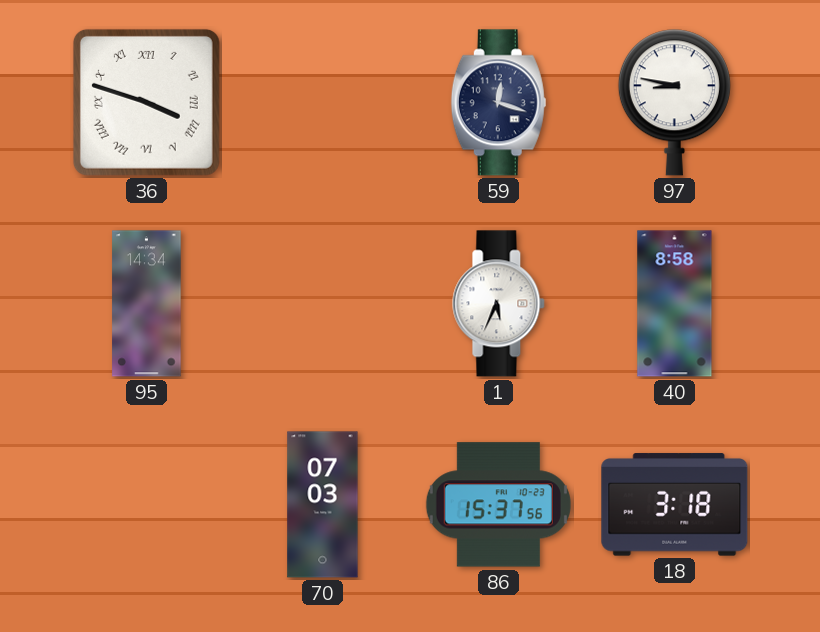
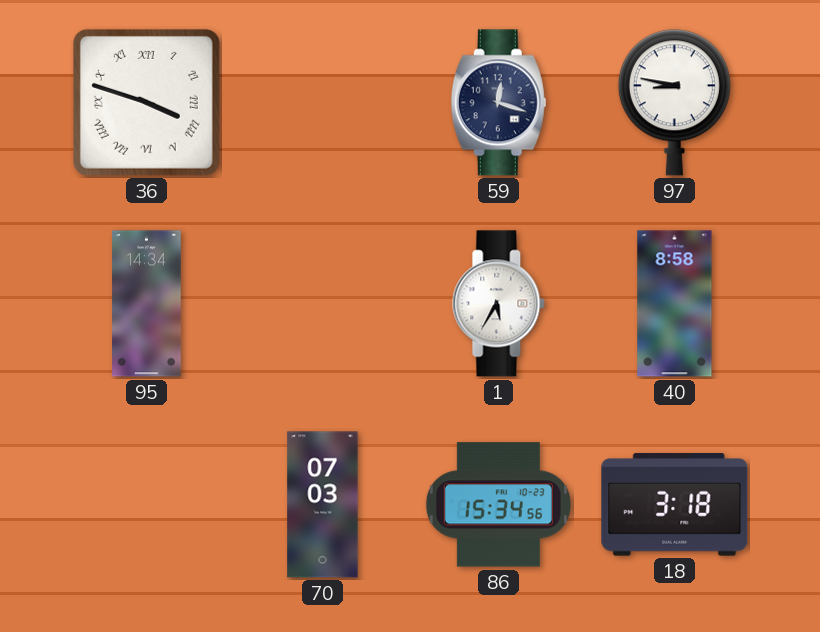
1: 5:34 -> 5:35 (499, 304)
86: 15:37 -> 15:34 (498, 505)
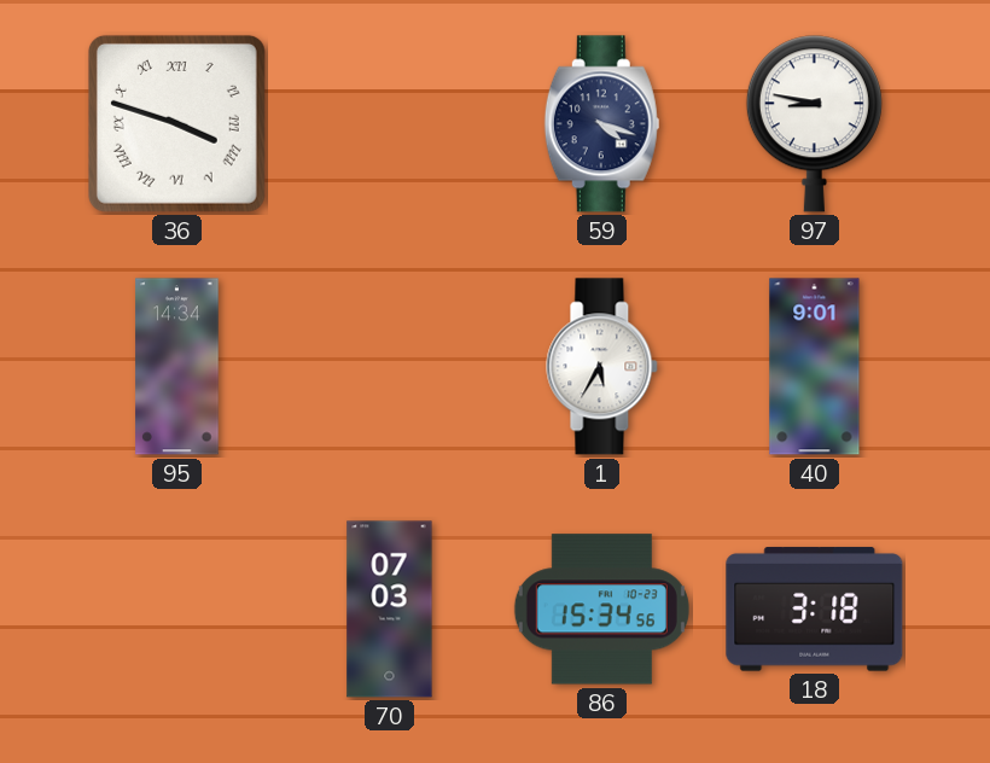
59: 12:18 -> 4:18 (601, 124)
40: 8:58 -> 9:01 (815, 367)
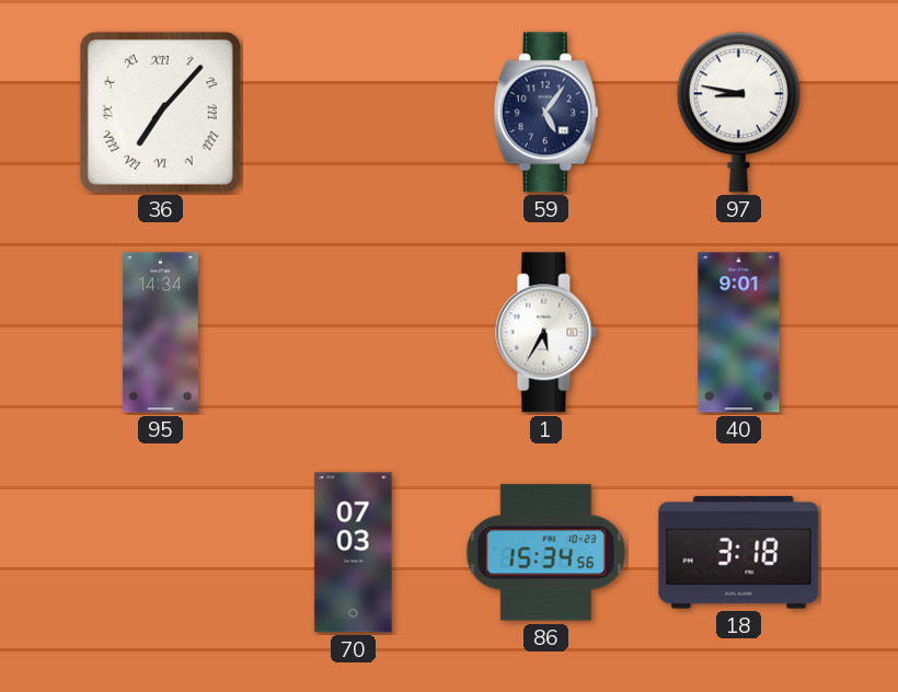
36: 3:48 -> 7:07 (160, 112)
59: 4:18 -> 5:06 (545, 113)
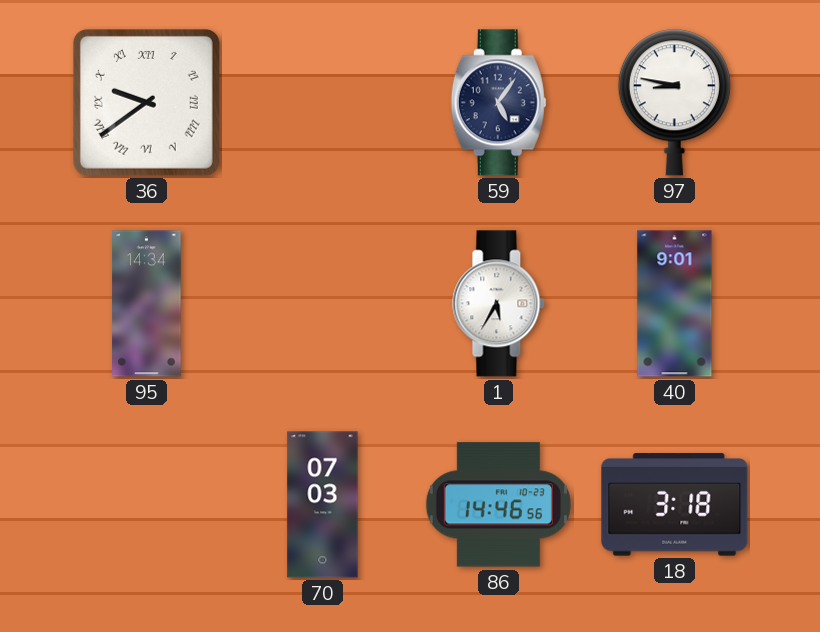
36: 7:07 -> 9:39 (146, 102)
86: 15:34 -> 14:46 (498, 505)
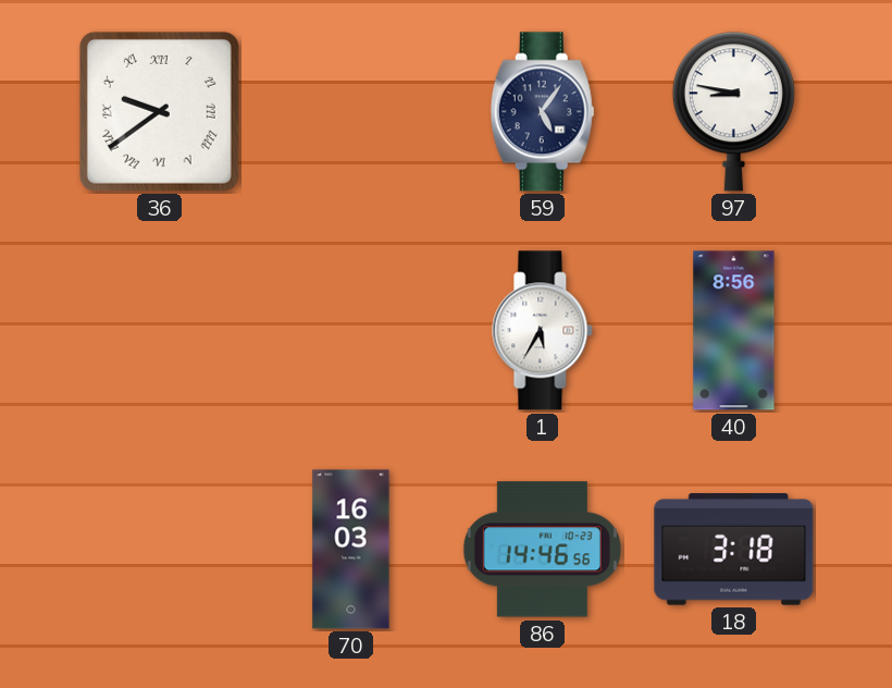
95: 14:34 -> none (147, 304)
40: 9:01 -> 8:56 (734, 331)
70: 07:03 -> 16:03 (351, 550)
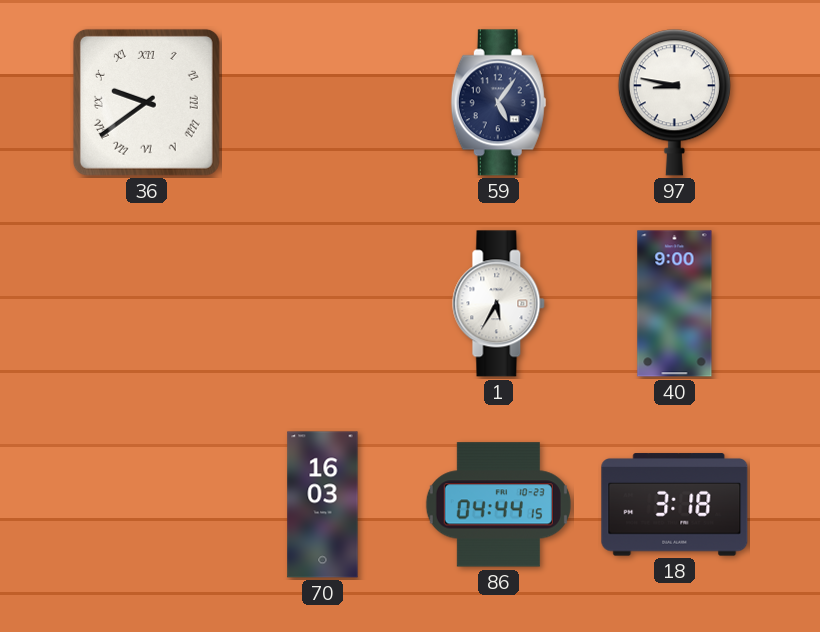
40: 8:56 -> 9:00 (675, 304)
86: 14:46 -> 04:44 (498, 505)
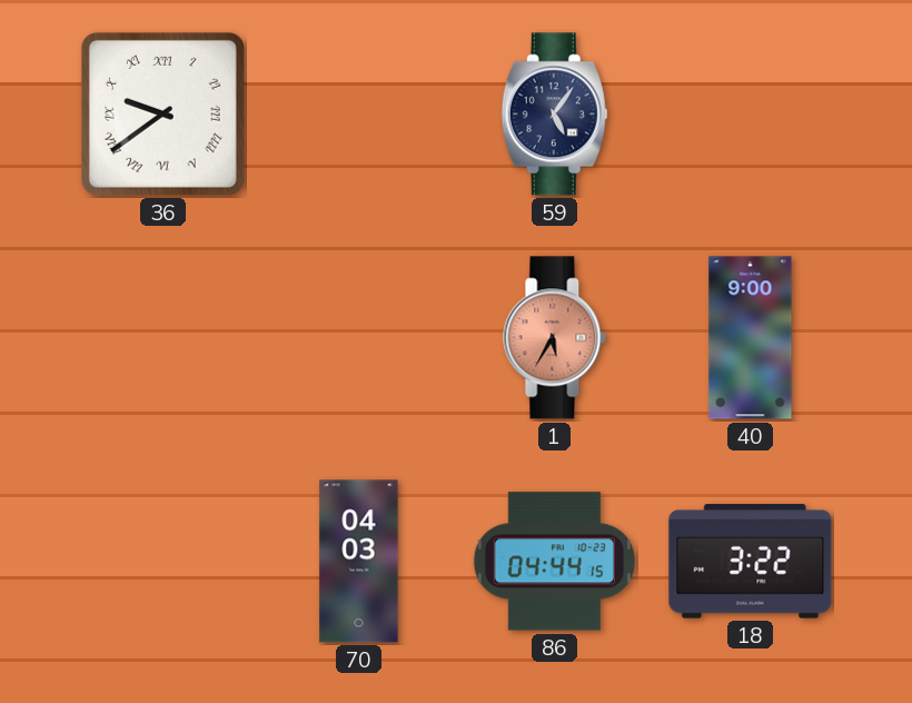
97: 8:47 -> none (674, 103)
1 dial: white -> salmon (555, 338)
70: 16:03 -> 04:03 (359, 562)
18: 3:18 -> 3:22 (751, 562)
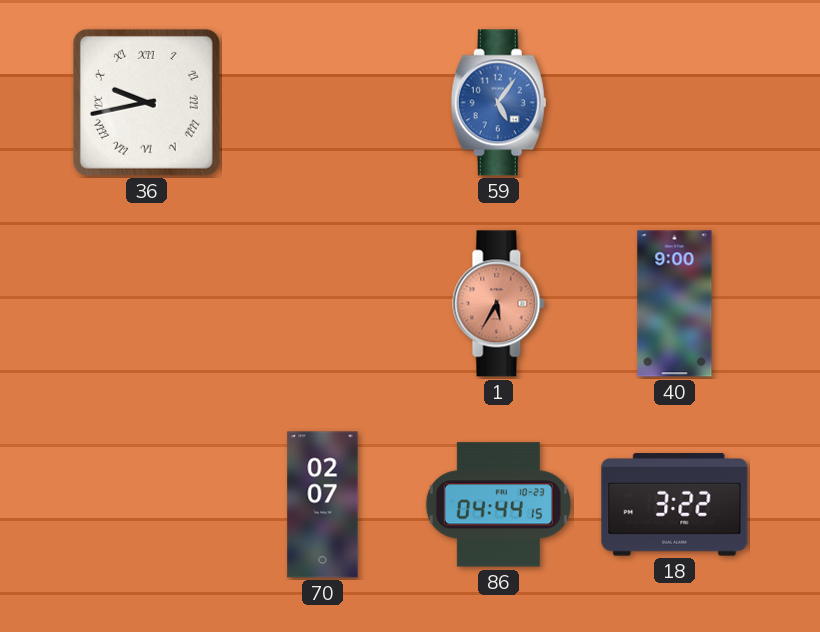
36: 9:39 -> 9:43 (146, 102)
59 dial: navy -> blue (498, 103)
70: 04:03 -> 02:07 (323, 505)
